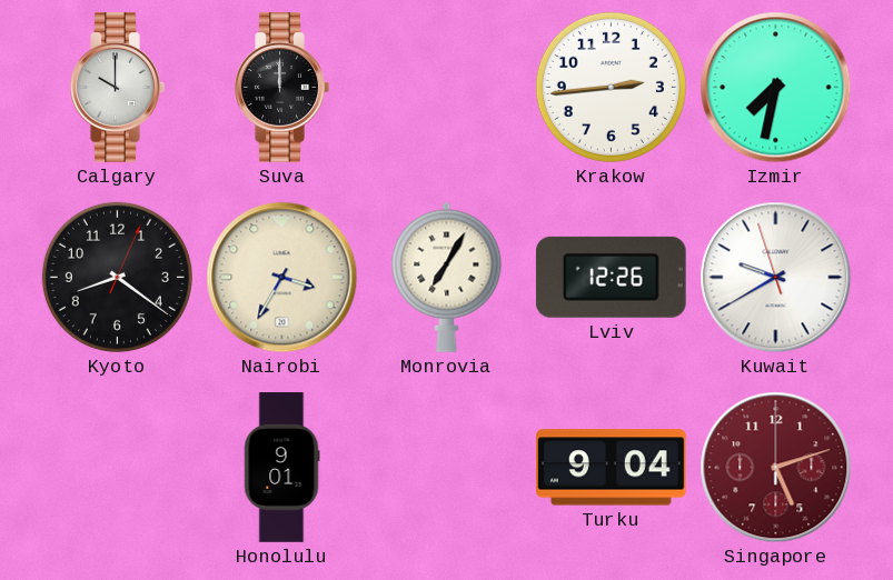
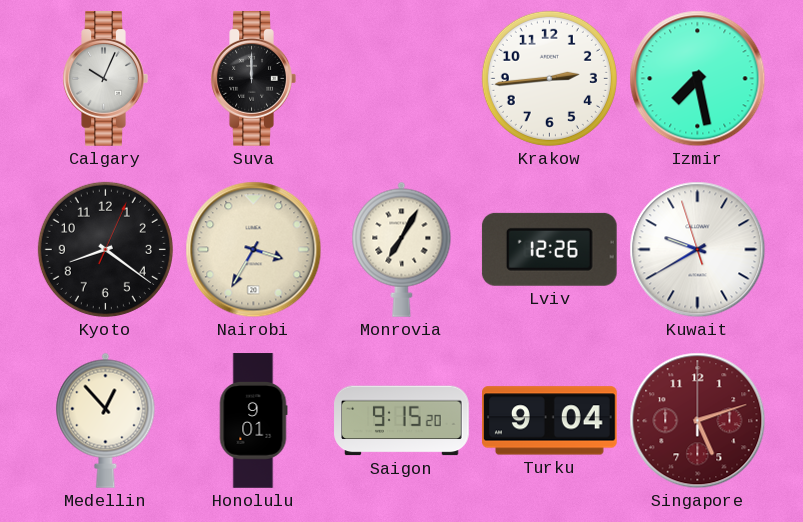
Calgary: 10:00 -> 10:04 (105, 79)
Izmir: 7:32 -> 7:28 (698, 79)
Medellin: none -> 12:53 (106, 420)
Saigon: none -> 9:15 (402, 421)
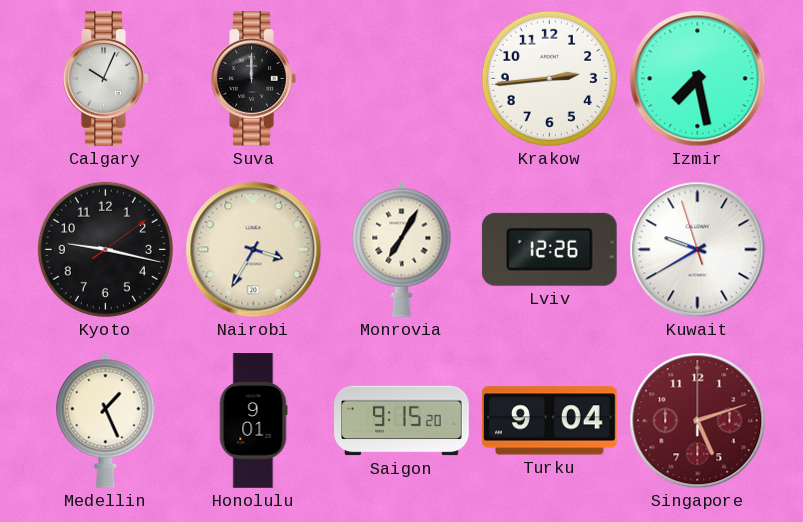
Kyoto: 8:21 -> 9:17 (105, 249)
Medellin: 12:53 -> 1:26 (106, 420)
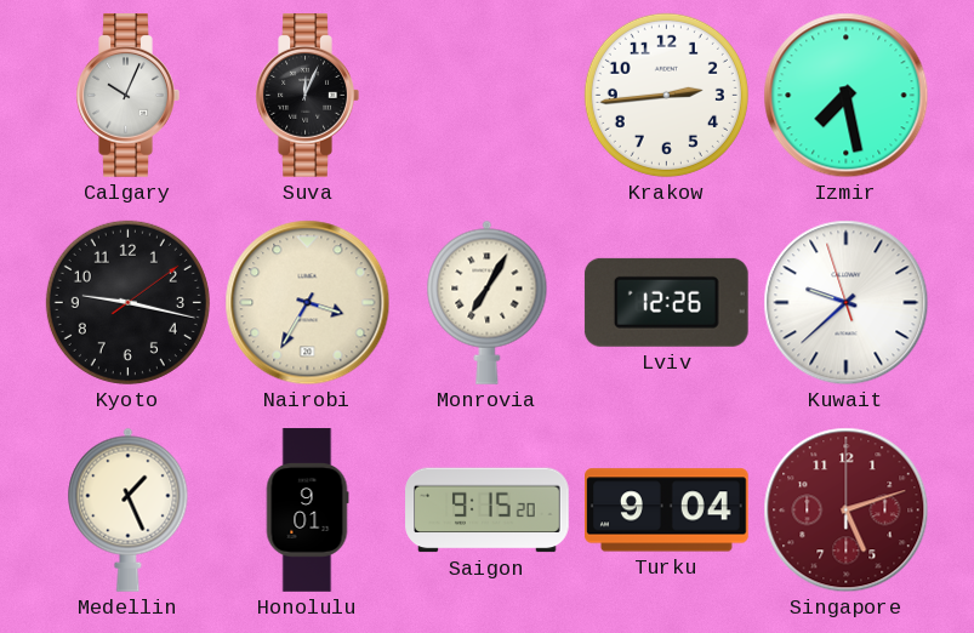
Suva: 12:00 -> 12:04 (307, 96)
Kuwait: 9:39 -> 9:37 (847, 303)
